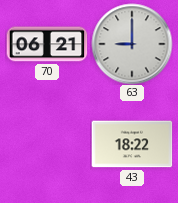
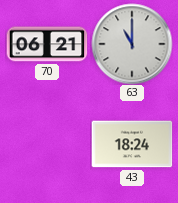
63: 9:00 -> 11:00 (132, 44)
43: 18:22 -> 18:24 (132, 144)
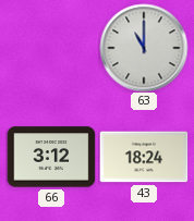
70: 06:21 -> none (47, 44)
66: none -> 3:12 (51, 157)
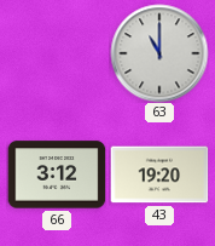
43: 18:24 -> 19:20 (159, 175)
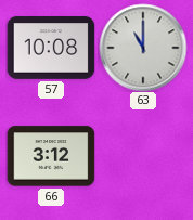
57: none -> 10:08 (51, 48)
43: 19:20 -> none (159, 175)
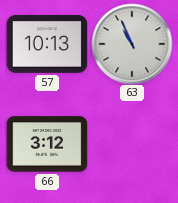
57: 10:08 -> 10:13 (47, 44)
63: 11:00 -> 10:56 (132, 44)
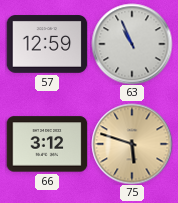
57: 10:13 -> 12:59 (47, 44)
75: none -> 5:48 (132, 144)
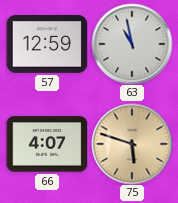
63: 10:56 -> 10:58 (132, 44)
66: 3:12 -> 4:07 (47, 144)
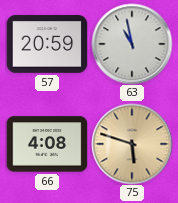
57: 12:59 -> 20:59 (47, 44)
66: 4:07 -> 4:08 (47, 144)
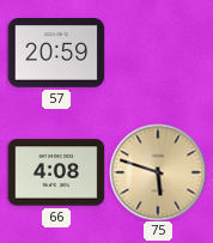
63: 10:58 -> none (132, 44)
